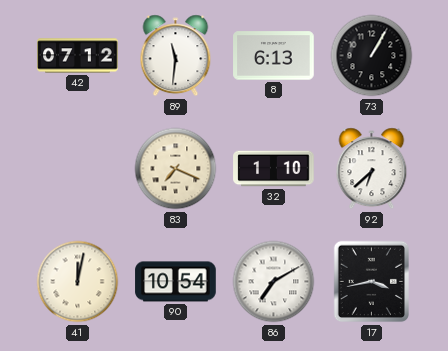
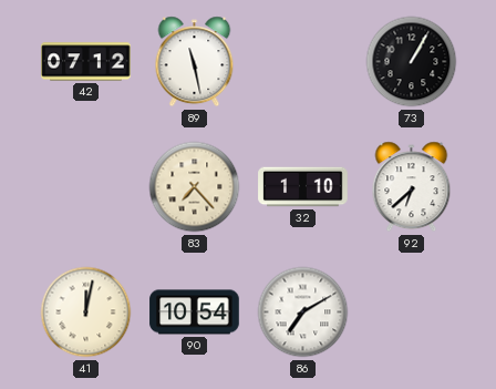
89: 11:31 -> 11:28 (195, 62)
8: 6:13 -> none (274, 56)
83: 7:19 -> 7:23 (195, 187)
17: 3:43 -> none (372, 282)
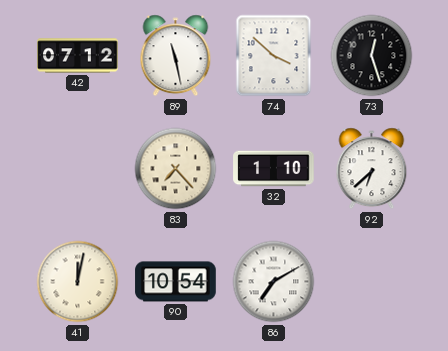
74: none -> 3:52 (274, 56)
73: 1:05 -> 12:27 (372, 56)
